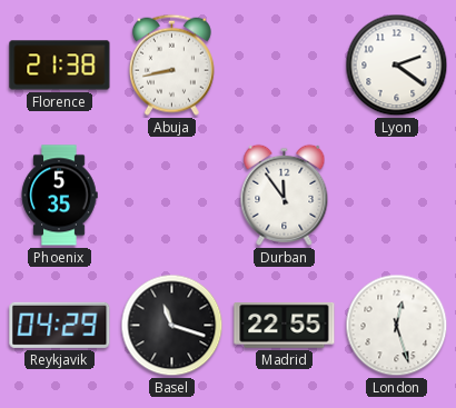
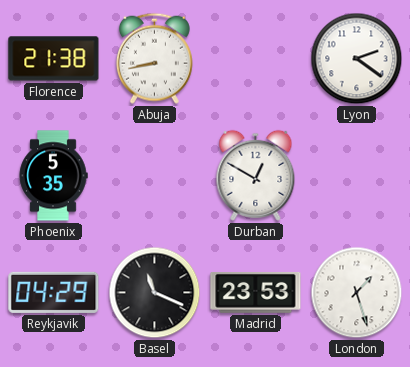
Durban: 11:54 -> 12:50 (256, 175)
Basel: 11:18 -> 11:19 (155, 293)
Madrid: 22:55 -> 23:53 (256, 292)
London: 12:27 -> 1:27 (357, 293)
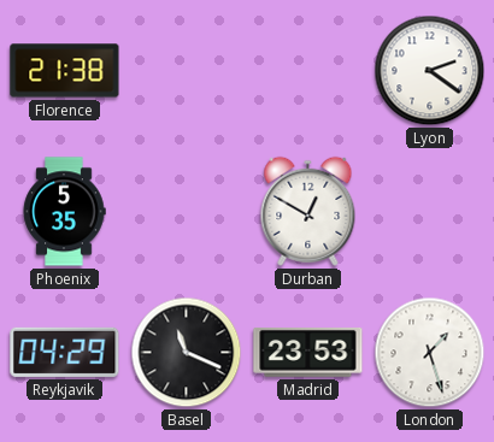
Abuja: 8:43 -> none (154, 58)
